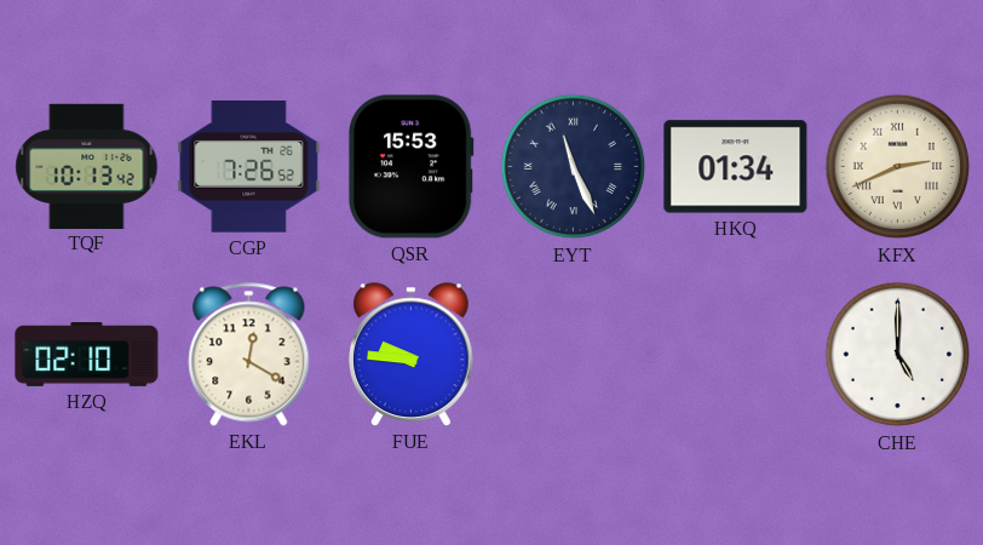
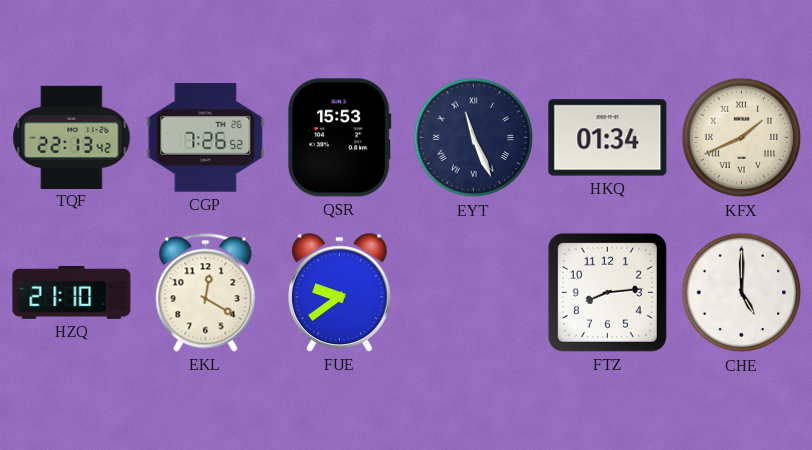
TQF: 10:13 -> 22:13 (72, 137)
KFX: 2:41 -> 1:41 (742, 138)
HZQ: 02:10 -> 21:10 (72, 293)
FUE: 9:46 -> 9:39 (340, 293)
FTZ: none -> 8:14 (607, 292)
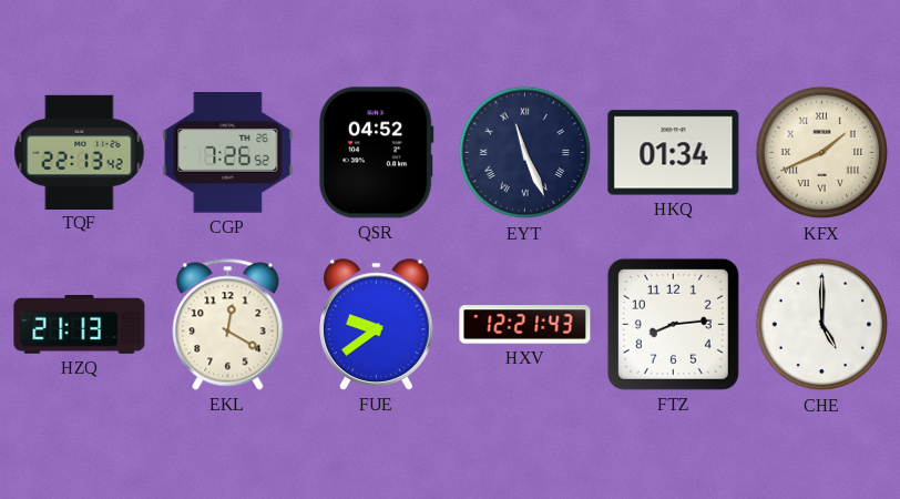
QSR: 15:53 -> 04:52 (376, 153)
HZQ: 21:10 -> 21:13 (80, 325)
HXV: none -> 12:21 (525, 325)
